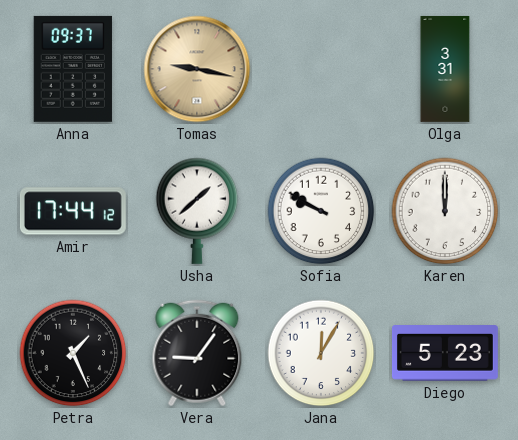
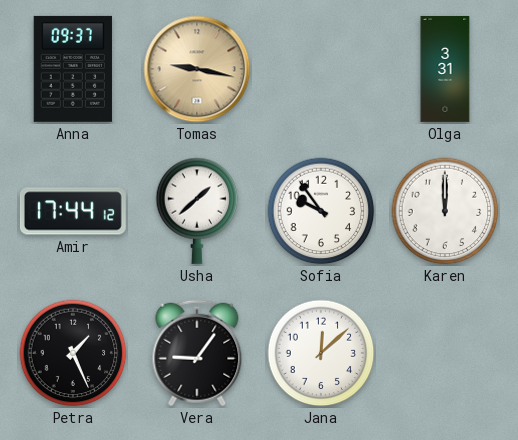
Sofia: 9:50 -> 9:54 (321, 211)
Jana: 12:05 -> 12:08 (321, 353)
Diego: 5:23 -> none (445, 354)
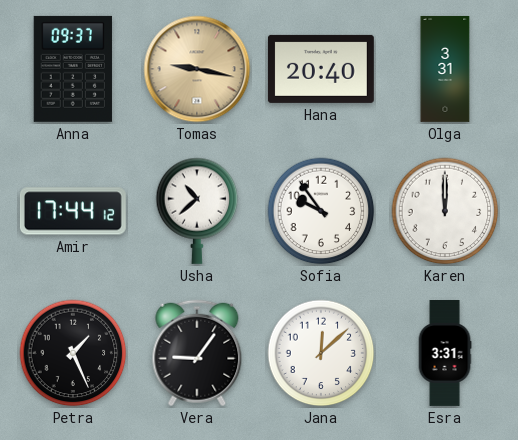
Hana: none -> 20:40 (321, 69)
Usha: 1:38 -> 10:38 (197, 211)
Esra: none -> 3:31 (445, 354)
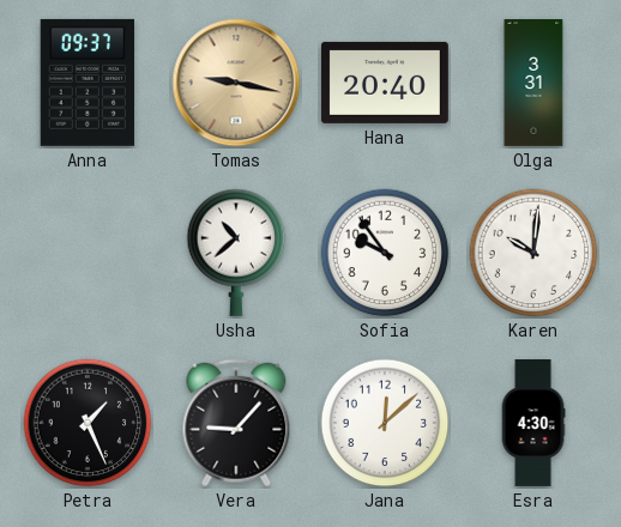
Amir: 17:44 -> none (73, 211)
Karen: 12:00 -> 10:01 (533, 253)
Vera: 9:06 -> 9:07 (236, 423)
Esra: 3:31 -> 4:30 (533, 424)
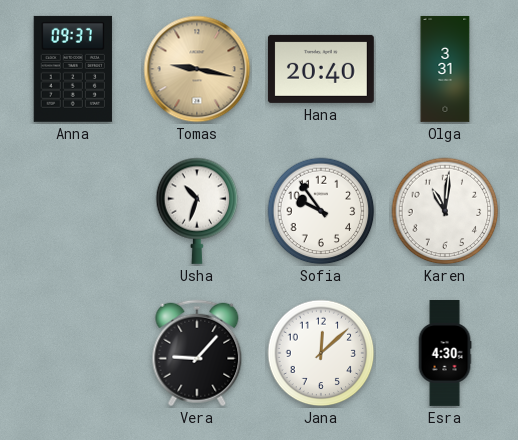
Usha: 10:38 -> 10:33 (197, 211)
Karen: 10:01 -> 11:01 (445, 211)
Petra: 1:26 -> none (88, 423)
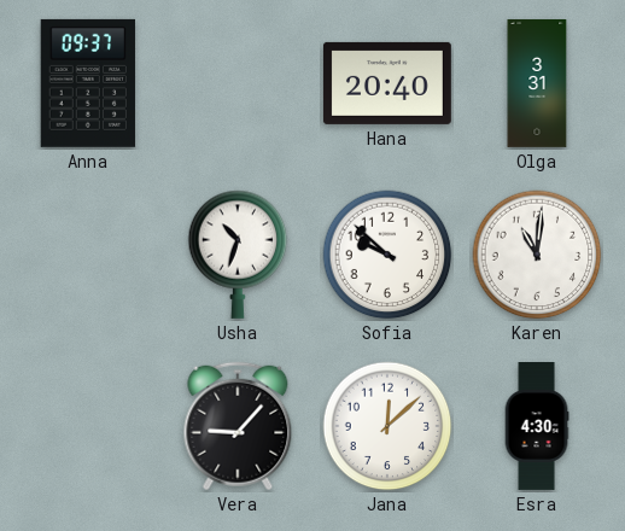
Tomas: 9:17 -> none (197, 69)
Sofia: 9:54 -> 9:52 (387, 255)
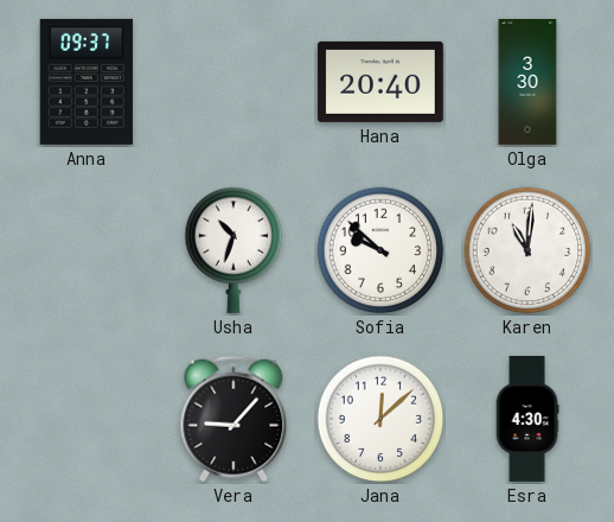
Olga: 3:31 -> 3:30 (527, 82)
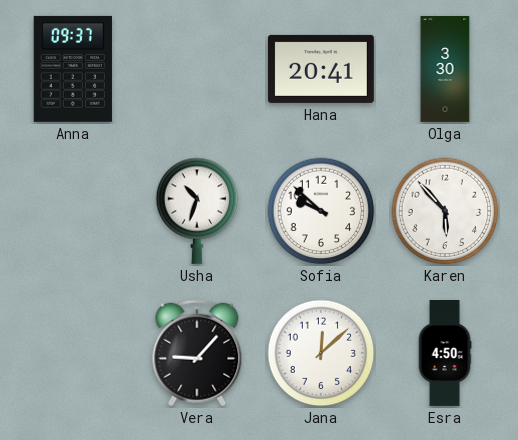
Hana: 20:40 -> 20:41 (321, 69)
Karen: 11:01 -> 5:53 (445, 211)
Esra: 4:30 -> 4:50 (445, 354)
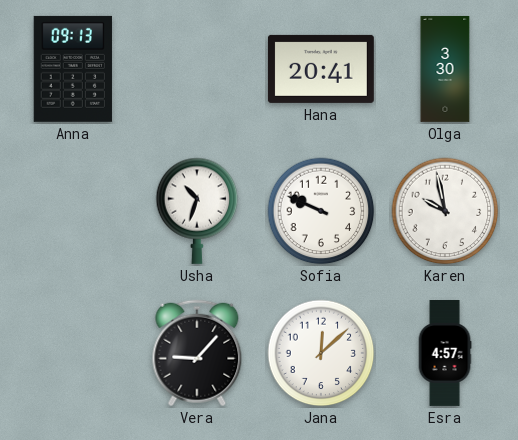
Anna: 09:37 -> 09:13 (73, 69)
Sofia: 9:52 -> 9:49 (321, 211)
Karen: 5:53 -> 9:58 (445, 211)
Esra: 4:50 -> 4:57 (445, 354)
